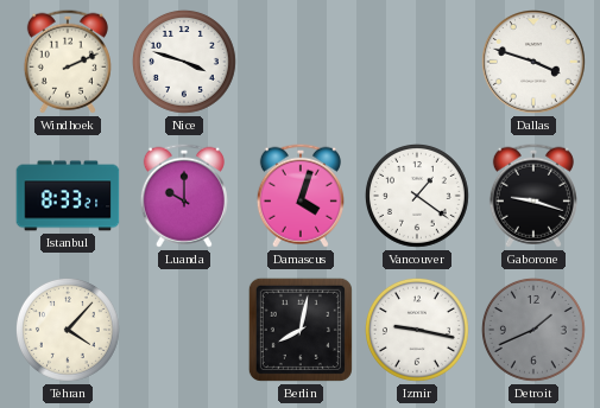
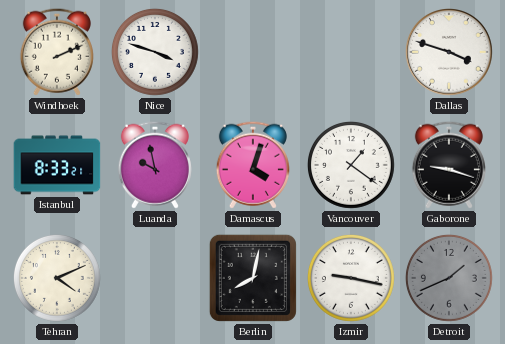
Luanda: 10:00 -> 9:58 (155, 165)
Tehran: 4:07 -> 4:11 (57, 278)
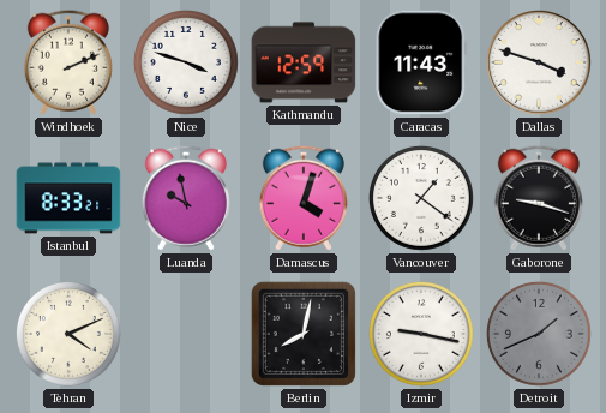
Kathmandu: none -> 12:59 (304, 62)
Caracas: none -> 11:43 (421, 62)
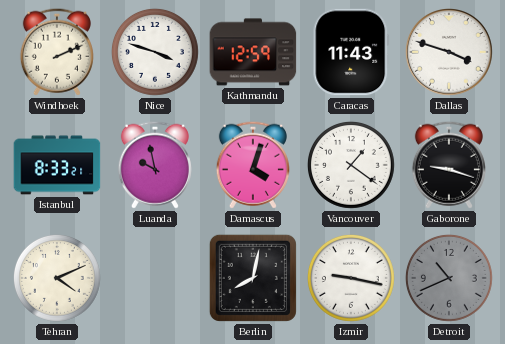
Detroit: 1:41 -> 10:41 (449, 278)
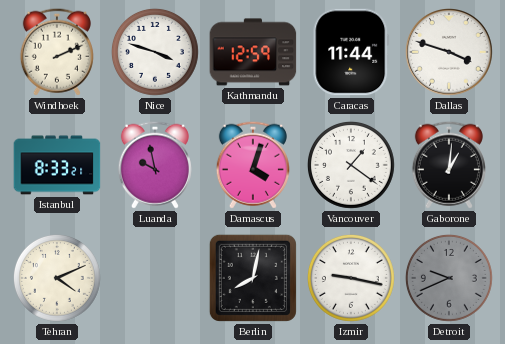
Caracas: 11:43 -> 11:44 (351, 52)
Gaborone: 9:18 -> 1:01 (449, 165)
Detroit: 10:41 -> 9:41 (449, 278)
